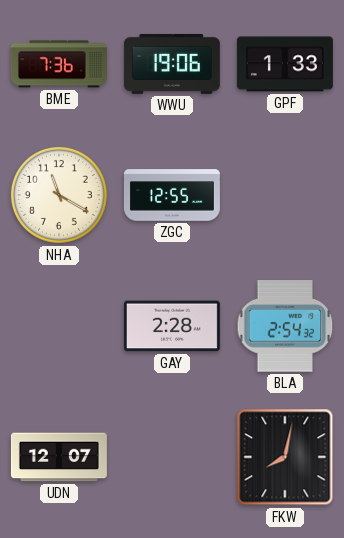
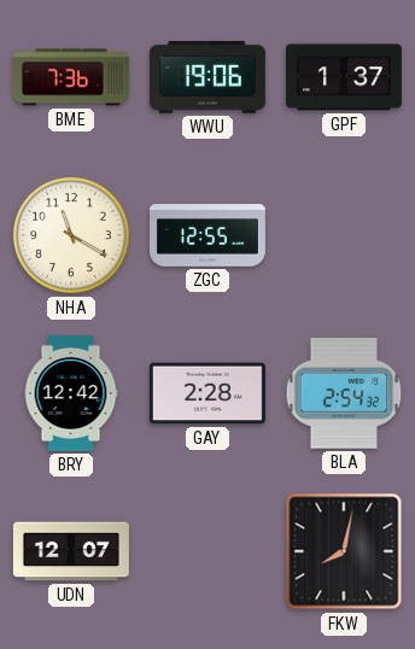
GPF: 1:33 -> 1:37 (344, 77)
BRY: none -> 12:42 (71, 393)
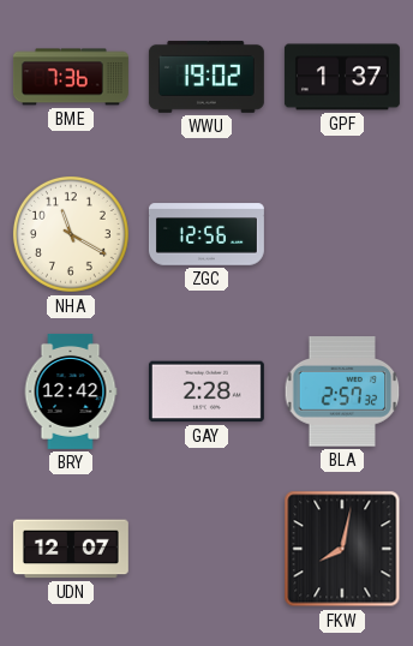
WWU: 19:06 -> 19:02 (206, 77)
ZGC: 12:55 -> 12:56 (206, 234)
BLA: 2:54 -> 2:57 (342, 391)
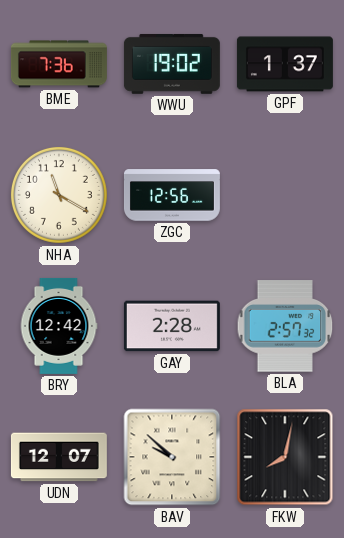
BAV: none -> 9:52 (172, 457)
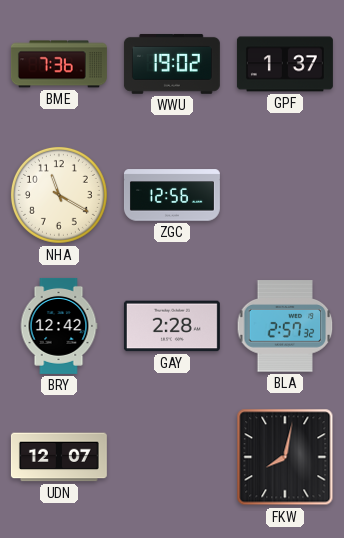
BAV: 9:52 -> none (172, 457)
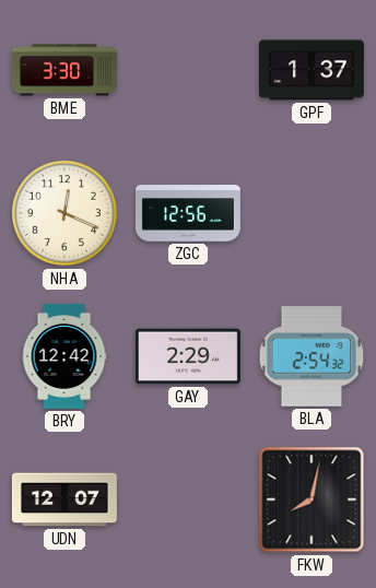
BME: 7:36 -> 3:30 (64, 70)
WWU: 19:02 -> none (172, 64)
NHA: 11:20 -> 12:19 (64, 213)
GAY: 2:28 -> 2:29 (188, 356)
BLA: 2:57 -> 2:54 (312, 356)
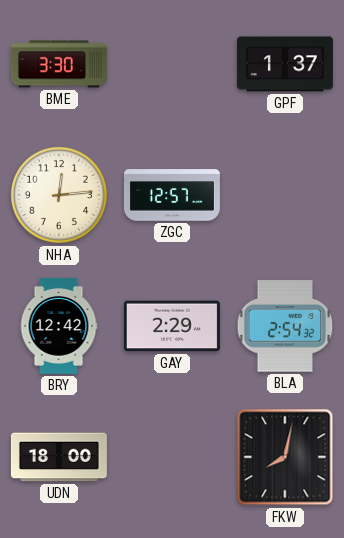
NHA: 12:19 -> 12:14 (59, 195)
ZGC: 12:56 -> 12:57 (172, 195)
UDN: 12:07 -> 18:00 (59, 457)
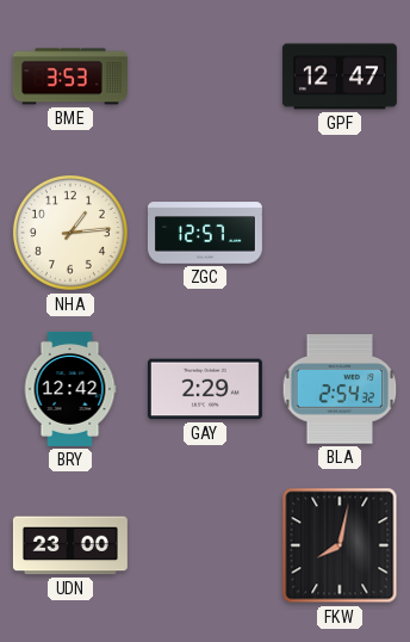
BME: 3:30 -> 3:53 (70, 76)
GPF: 1:37 -> 12:47 (340, 76)
NHA: 12:14 -> 1:14 (70, 233)
UDN: 18:00 -> 23:00 (70, 545)
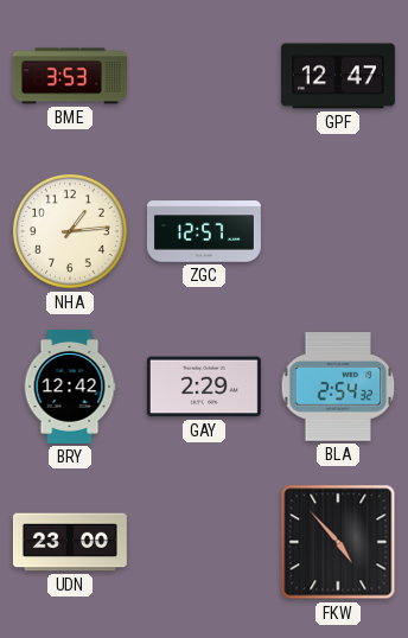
FKW: 8:02 -> 4:53 (338, 542)
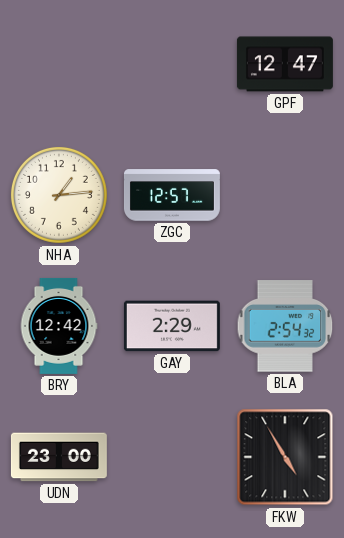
BME: 3:53 -> none (70, 76)
FKW: 4:53 -> 4:55 (285, 457)
